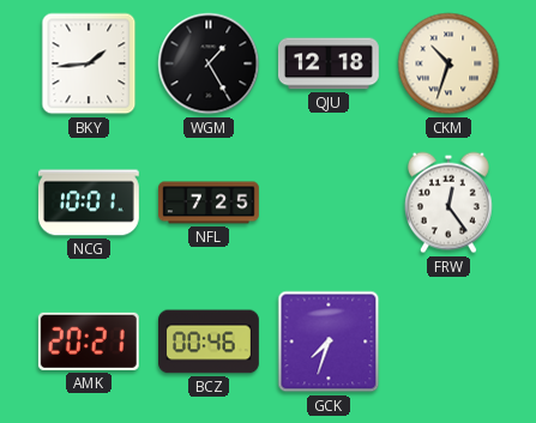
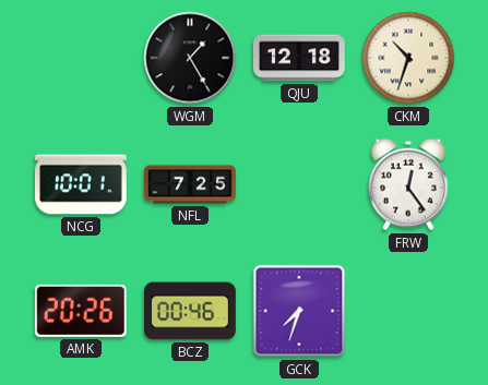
BKY: 1:44 -> none (89, 64)
AMK: 20:21 -> 20:26 (81, 311)
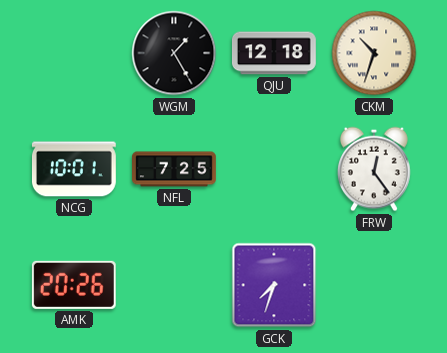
BCZ: 00:46 -> none (191, 311)
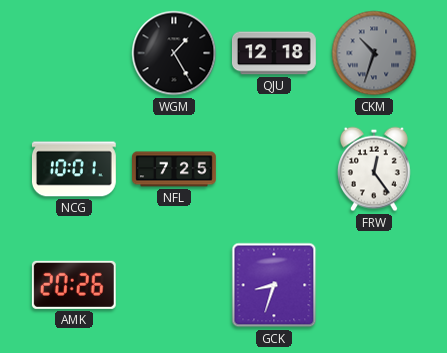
CKM dial: cream -> grey (374, 53)
GCK: 7:33 -> 8:33 (274, 285)
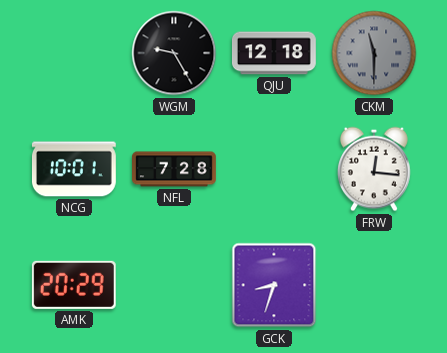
WGM: 1:25 -> 9:25 (174, 53)
CKM: 10:33 -> 11:30 (374, 53)
NFL: 7:25 -> 7:28 (175, 169)
FRW: 12:24 -> 12:16 (374, 169)
AMK: 20:26 -> 20:29 (74, 285)
